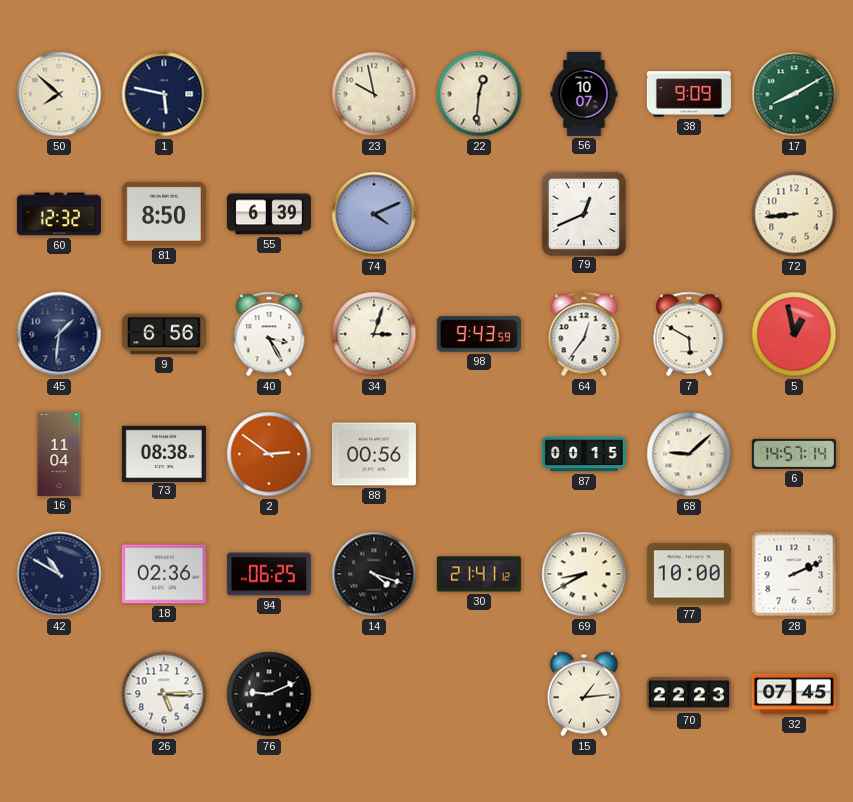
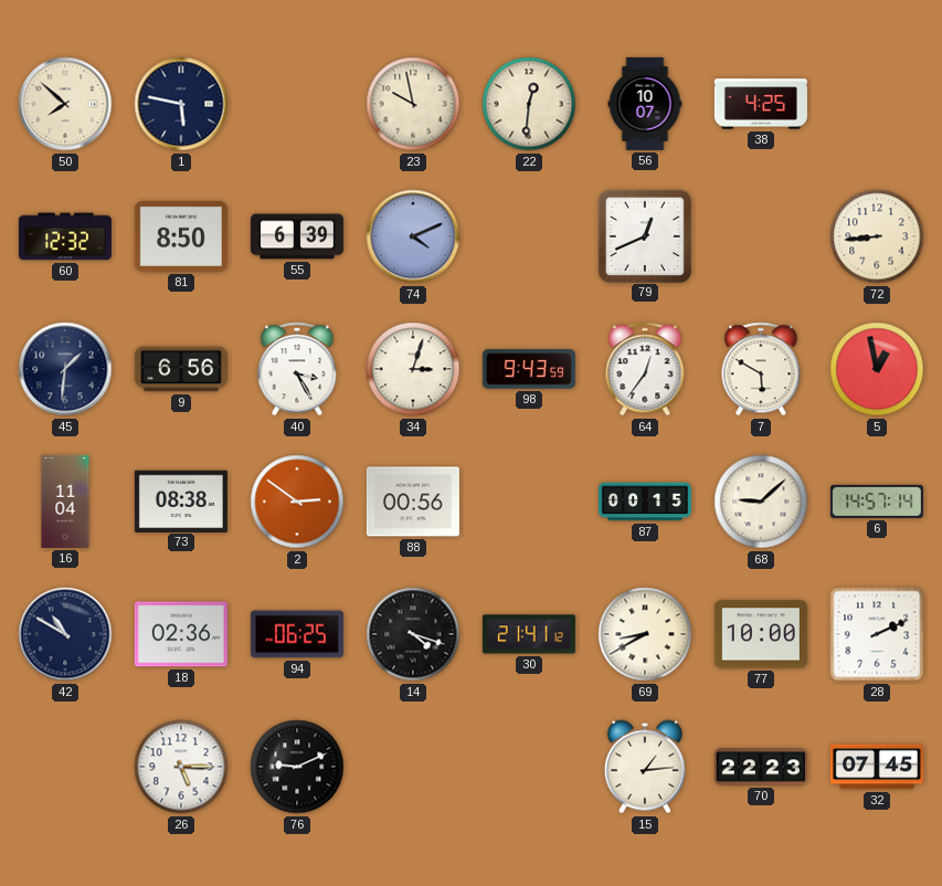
38: 9:09 -> 4:25 (761, 104)
17: 8:10 -> none (794, 94)
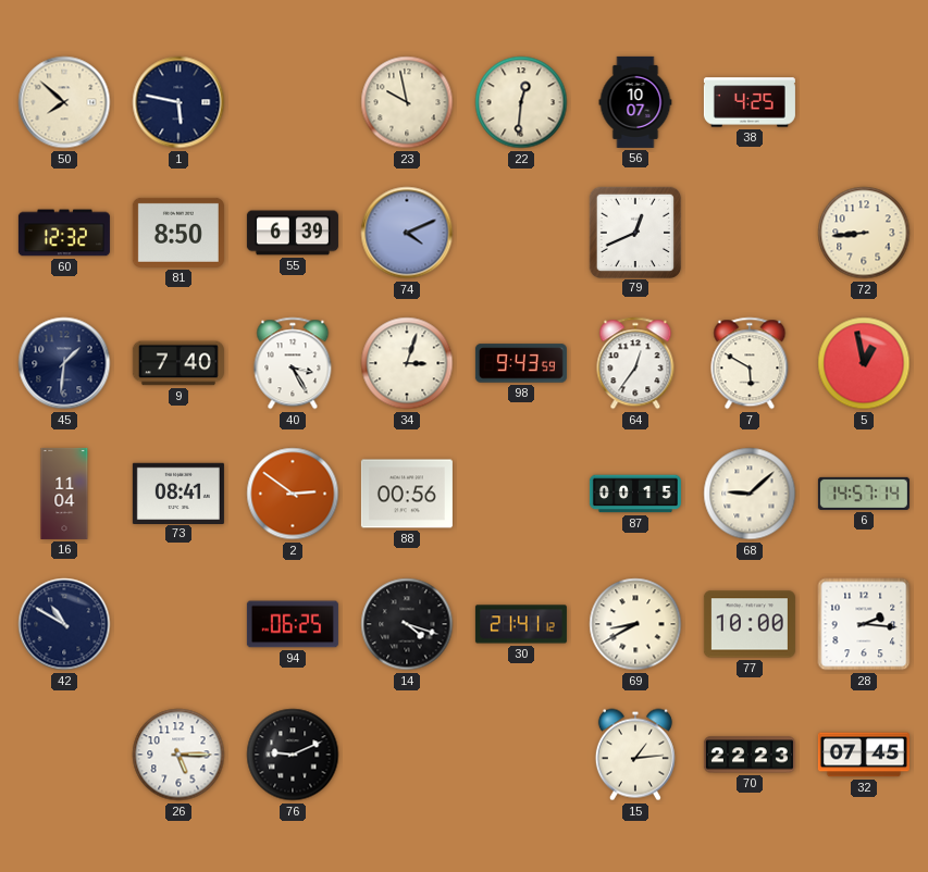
9: 6:56 -> 7:40 (178, 363)
73: 08:38 -> 08:41 (178, 493)
18: 02:36 -> none (181, 634)
28: 2:11 -> 2:16 (864, 624)
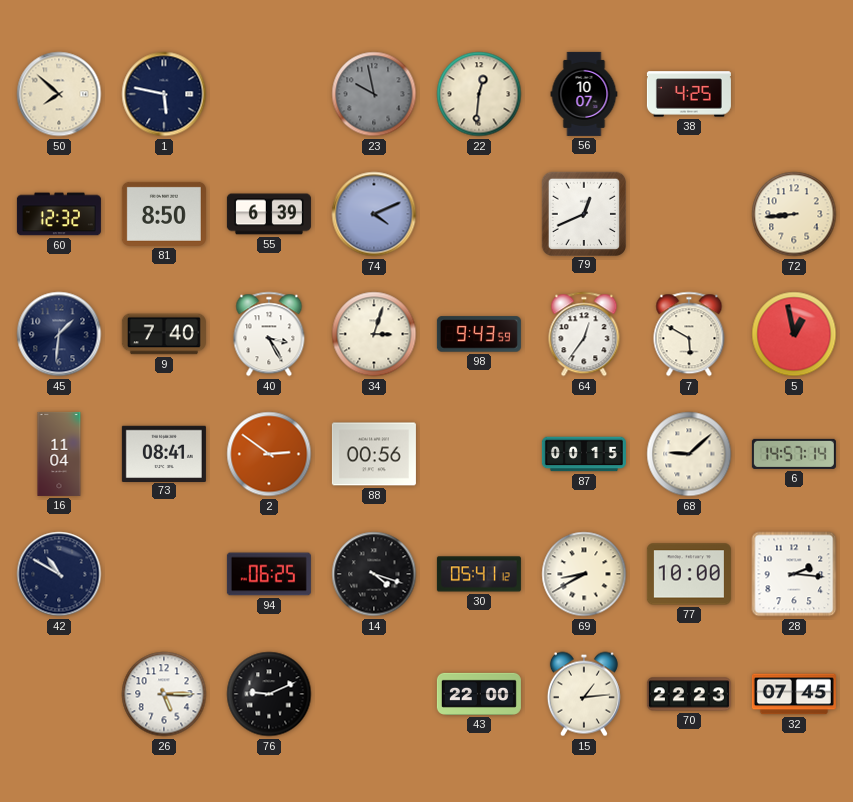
23 dial: cream -> grey (374, 94)
30: 21:41 -> 05:41 (479, 574)
43: none -> 22:00 (479, 694)
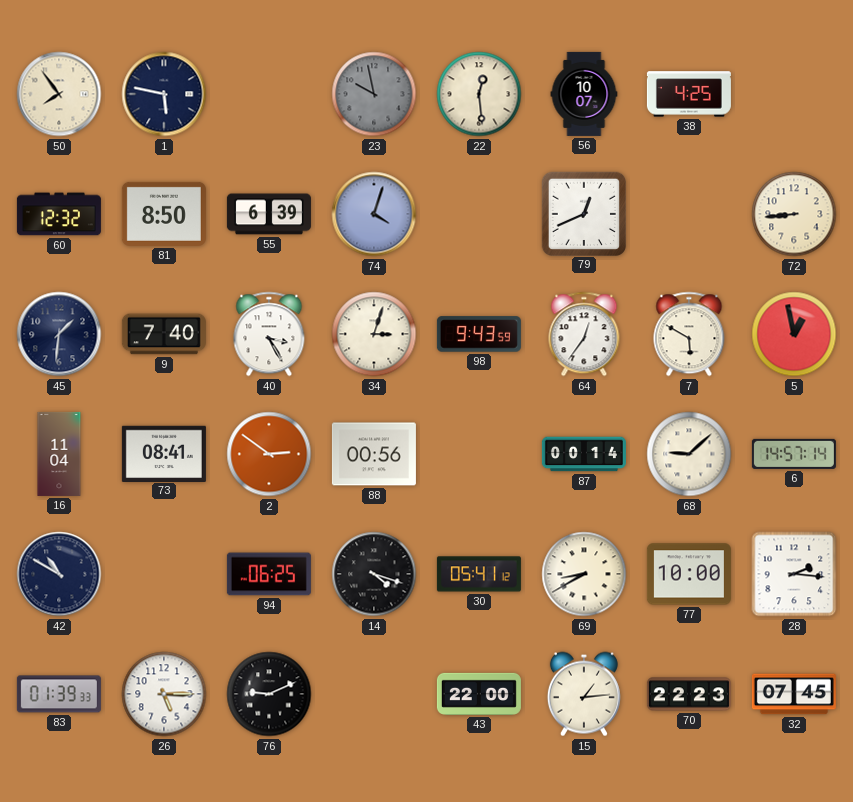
50: 7:52 -> 7:54 (59, 94)
22: 12:31 -> 12:29 (479, 94)
74: 4:11 -> 4:03 (374, 214)
87: 00:15 -> 00:14 (584, 454)
83: none -> 01:39 (59, 694)
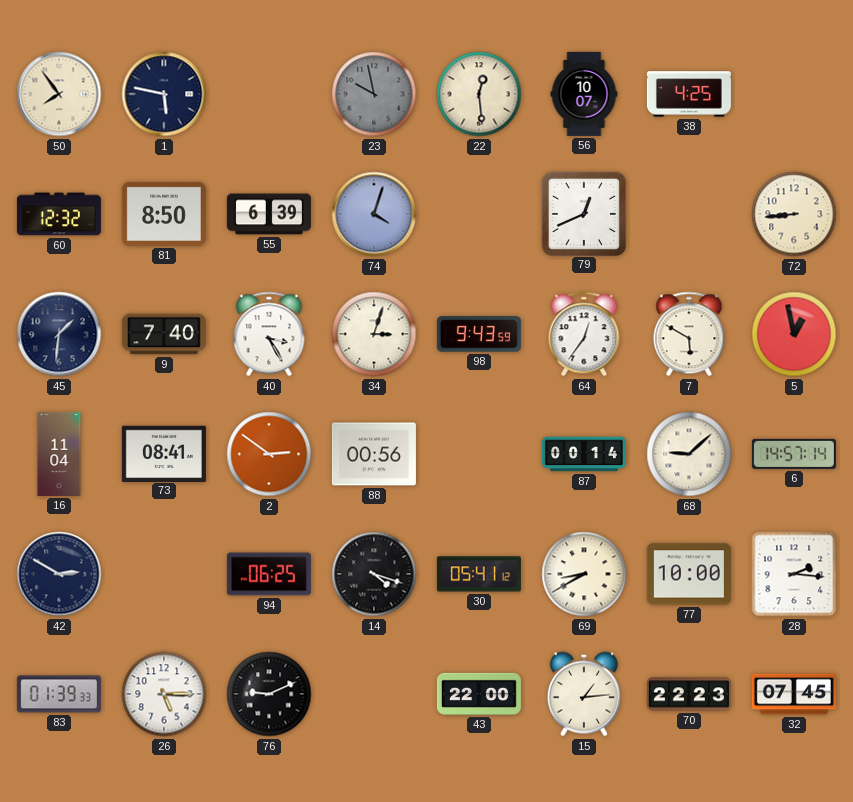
42: 10:50 -> 2:50 (59, 574)
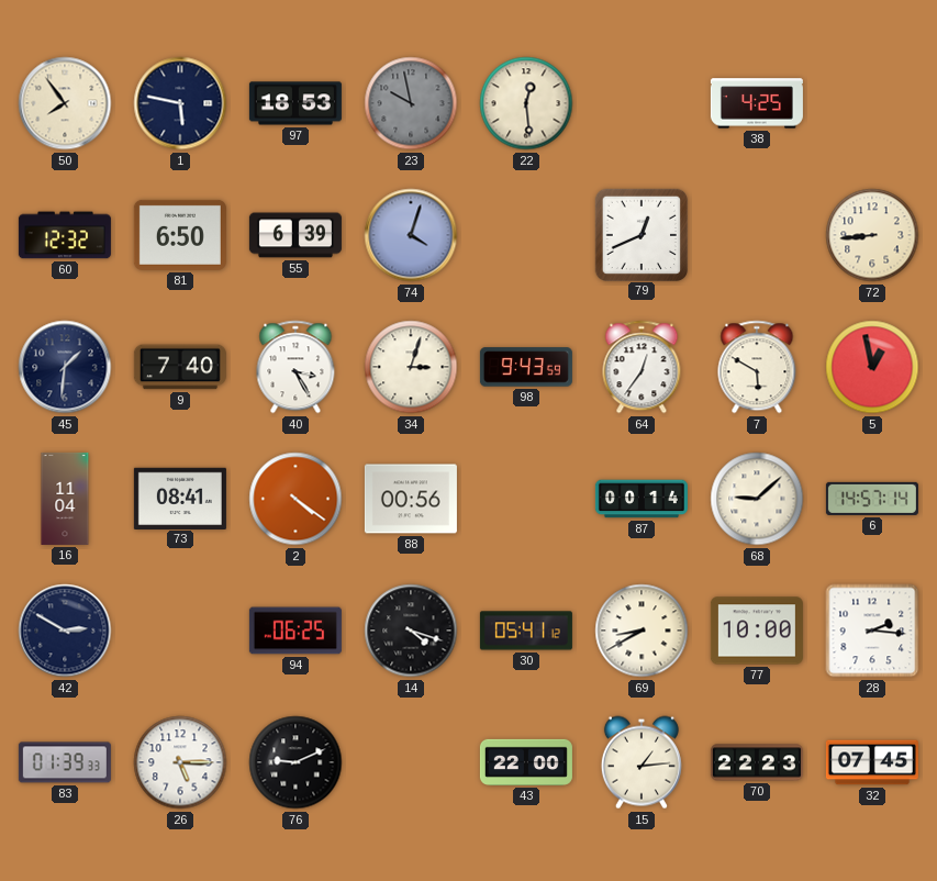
97: none -> 18:53 (295, 103)
56: 10:07 -> none (584, 94)
81: 8:50 -> 6:50 (180, 235)
2: 2:51 -> 4:21 (295, 499)
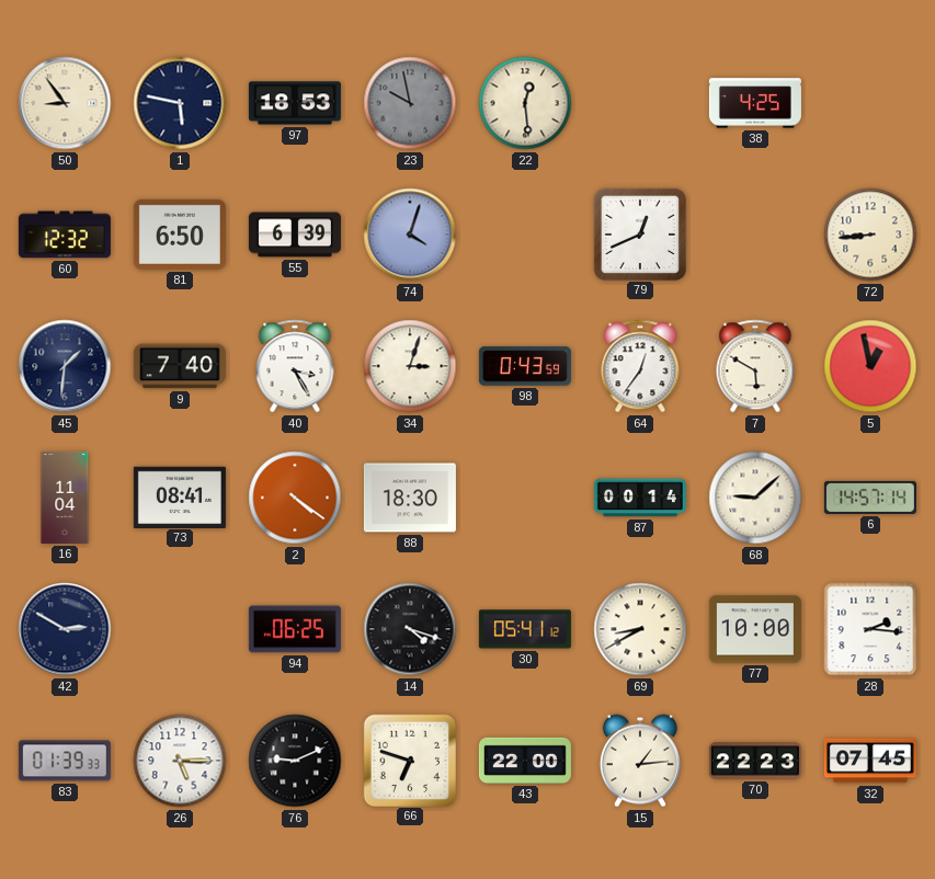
50: 7:54 -> 8:54 (65, 103)
98: 9:43 -> 0:43 (525, 366)
88: 00:56 -> 18:30 (410, 498)
66: none -> 6:48 (409, 760)
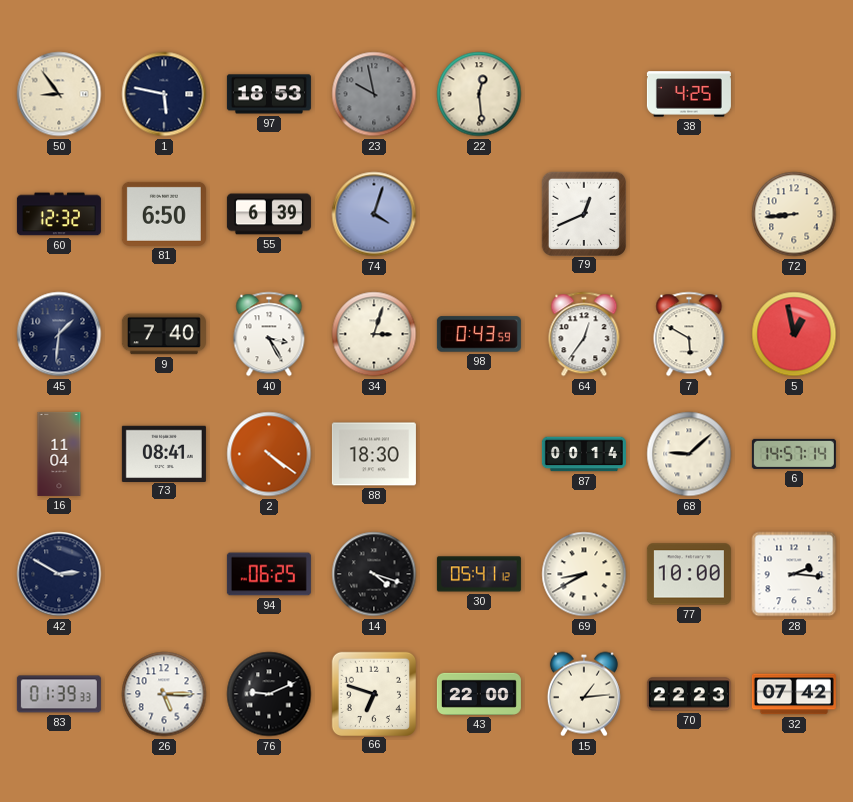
32: 07:45 -> 07:42 (794, 694)
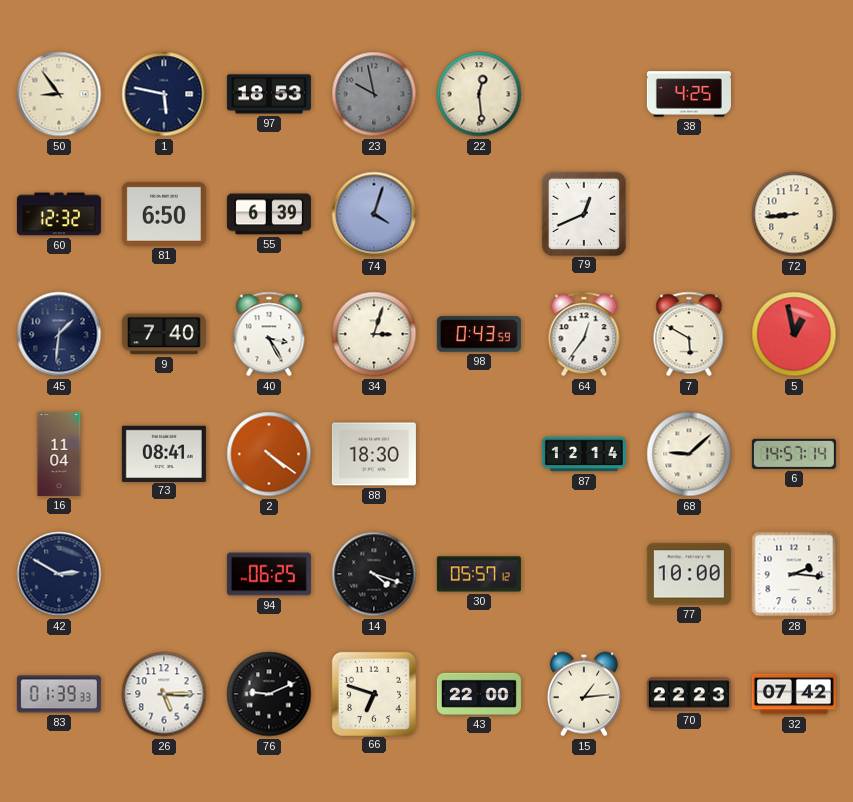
87: 00:14 -> 12:14 (584, 454)
30: 05:41 -> 05:57 (479, 574)
69: 8:40 -> none (584, 574)
